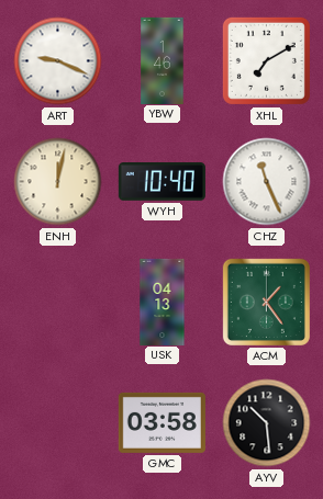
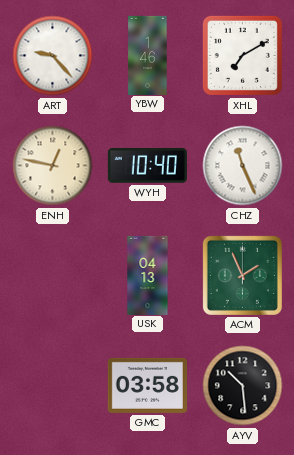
ART: 9:19 -> 9:23 (53, 56)
ENH: 12:02 -> 12:47 (53, 166)
ACM: 1:24 -> 1:56 (242, 275)
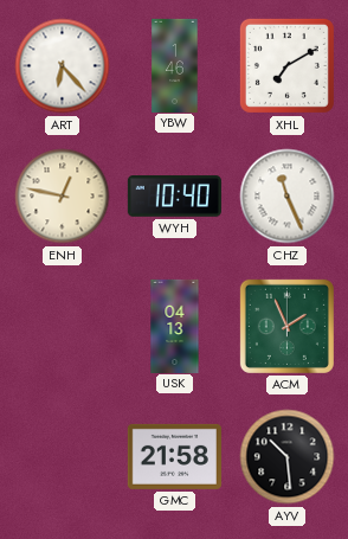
ART: 9:23 -> 6:23 (63, 66)
GMC: 03:58 -> 21:58 (174, 456)
